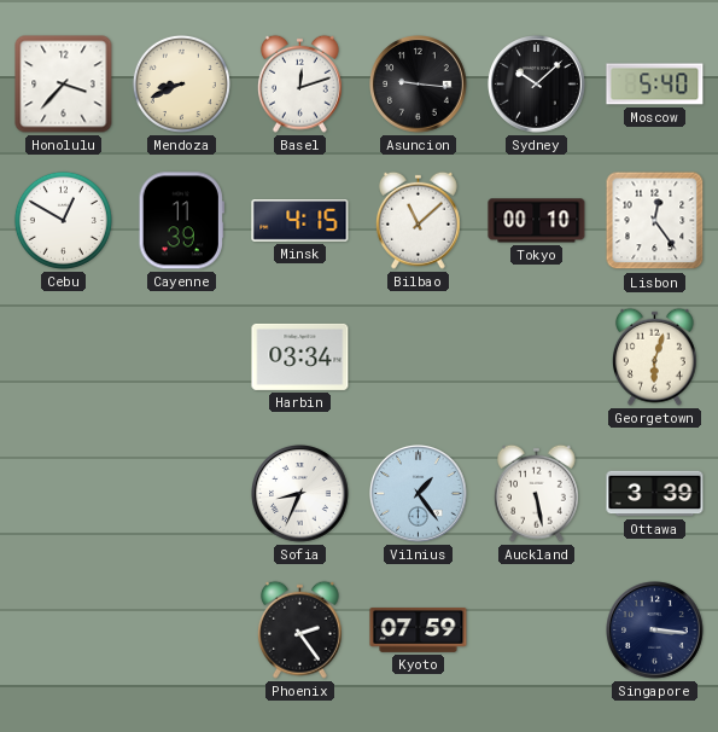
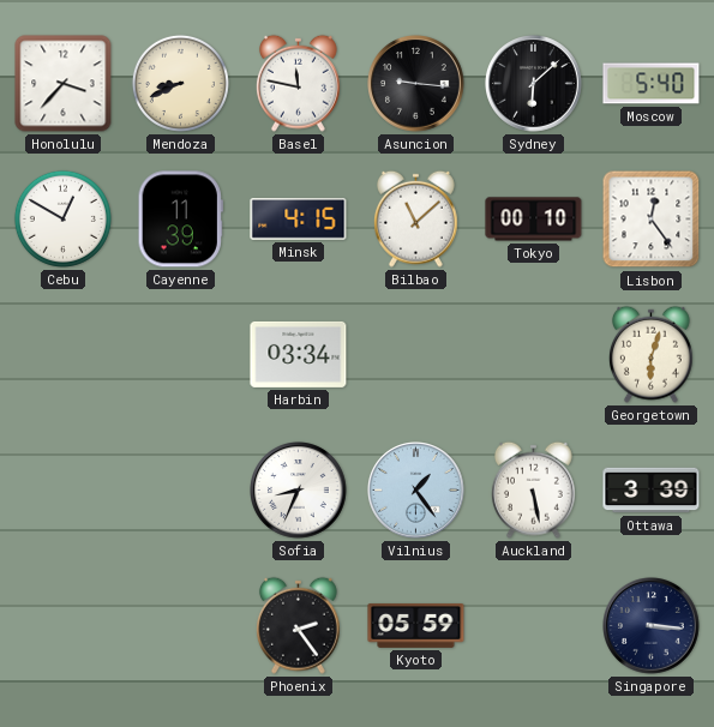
Basel: 12:12 -> 11:47 (298, 83)
Sydney: 10:08 -> 6:08 (534, 84)
Kyoto: 07:59 -> 05:59 (416, 625)
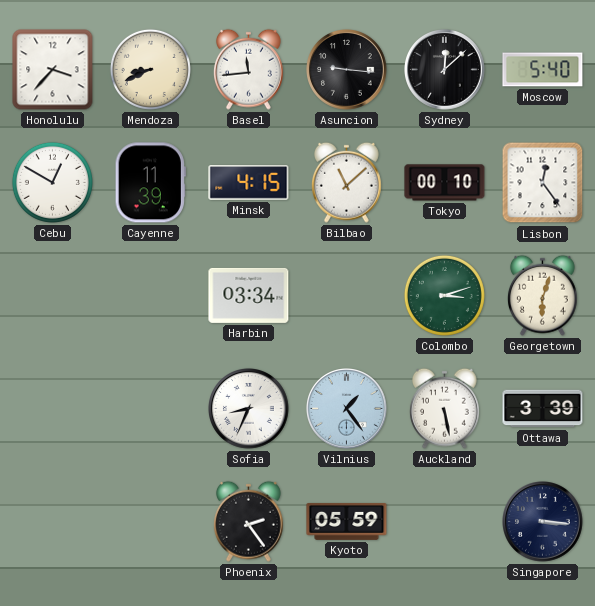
Basel: 11:47 -> 11:44 (248, 69)
Sydney: 6:08 -> 12:08 (445, 70)
Colombo: none -> 3:12 (444, 295)
